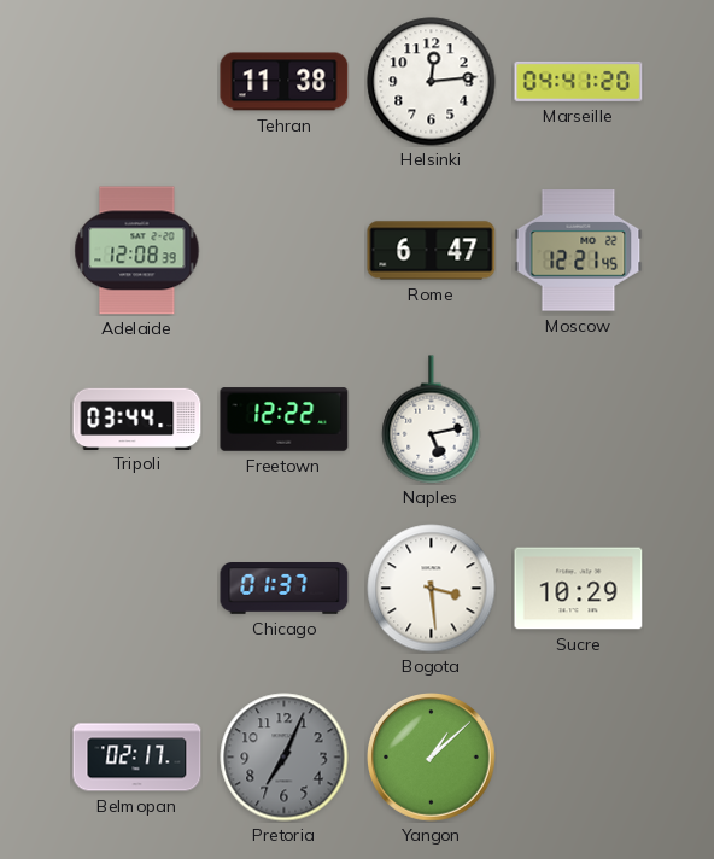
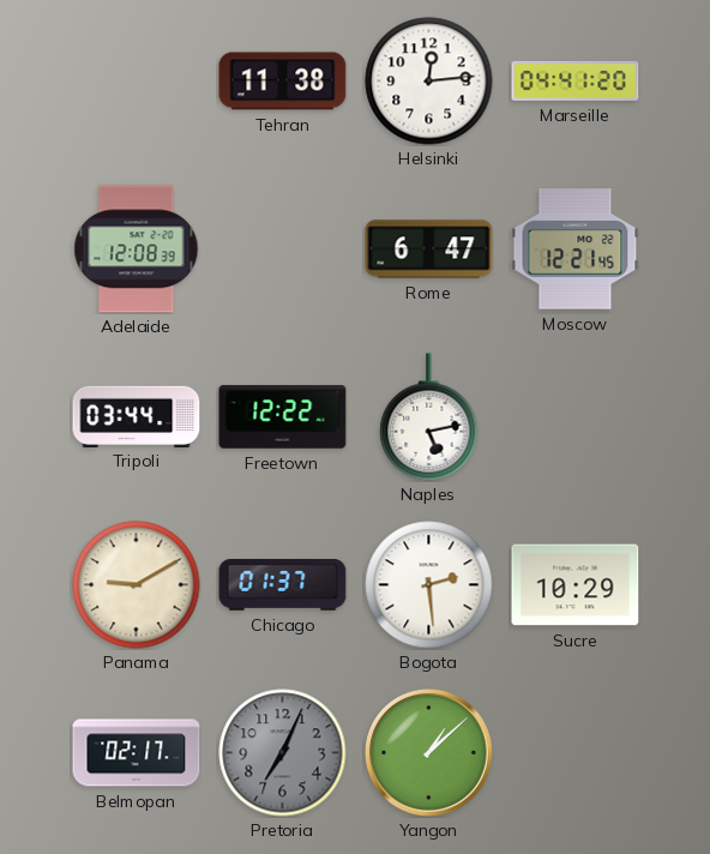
Panama: none -> 9:10 (137, 585)
Bogota: 3:29 -> 2:29 (429, 585)
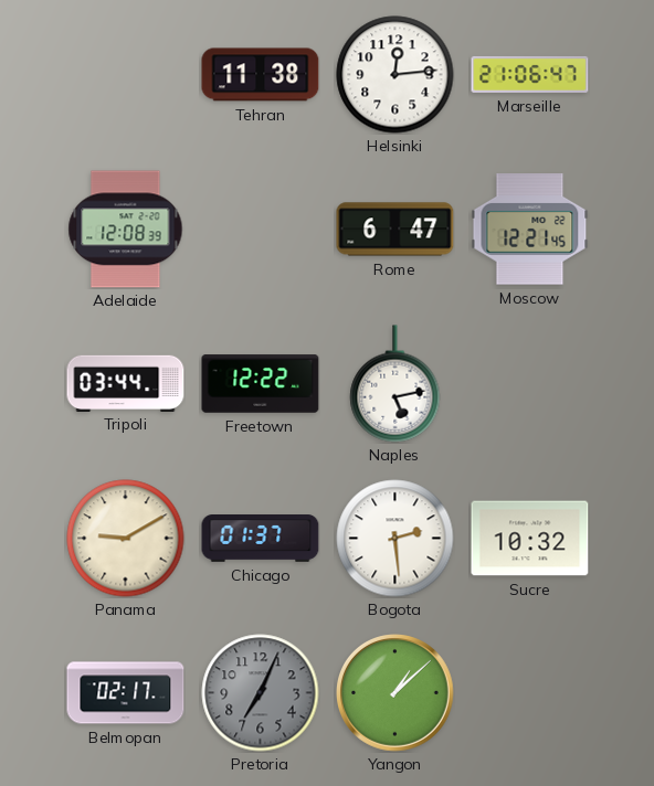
Marseille: 04:41 -> 21:06 (530, 74)
Sucre: 10:29 -> 10:32 (530, 539)
